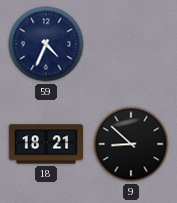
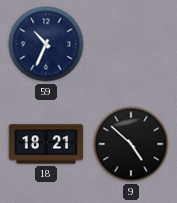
59: 4:34 -> 10:34 (46, 44)
9: 8:52 -> 4:52 (131, 144)
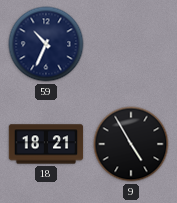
9: 4:52 -> 4:55 (131, 144)
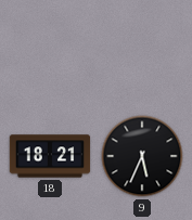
59: 10:34 -> none (46, 44)
9: 4:55 -> 5:34 (142, 156)
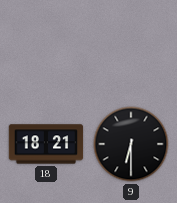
9: 5:34 -> 6:30 (131, 144)
